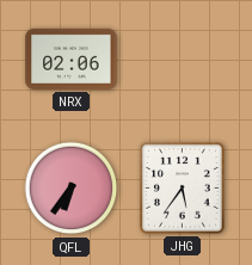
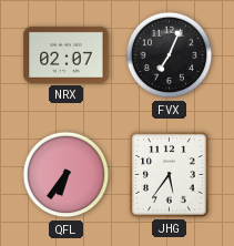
NRX: 02:06 -> 02:07 (67, 54)
FVX: none -> 7:04 (170, 55)
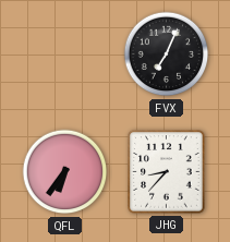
NRX: 02:07 -> none (67, 54)
JHG: 5:36 -> 8:37 (167, 172)
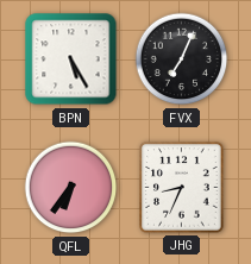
BPN: none -> 5:25 (71, 59)
JHG: 8:37 -> 8:34 (182, 188)
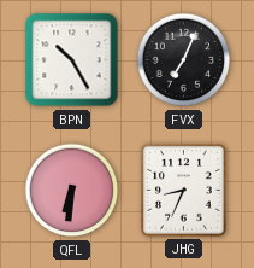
BPN: 5:25 -> 10:25 (72, 60)
QFL: 6:36 -> 6:31 (72, 191)
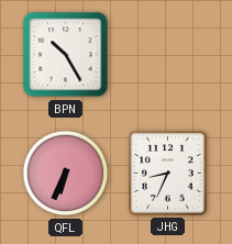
FVX: 7:04 -> none (184, 60)
QFL: 6:31 -> 6:34 (66, 174)
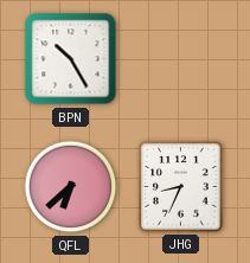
QFL: 6:34 -> 6:38 (71, 187)
